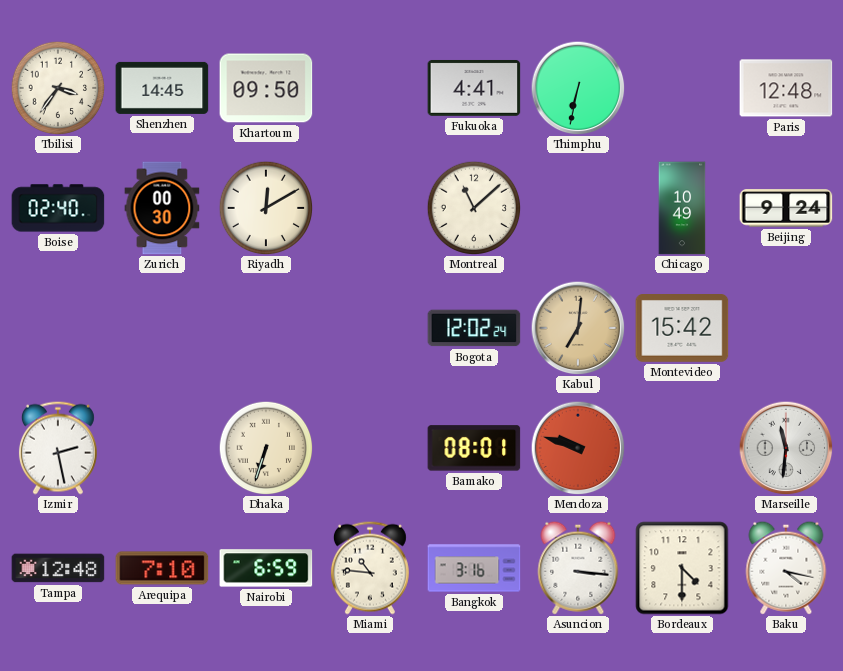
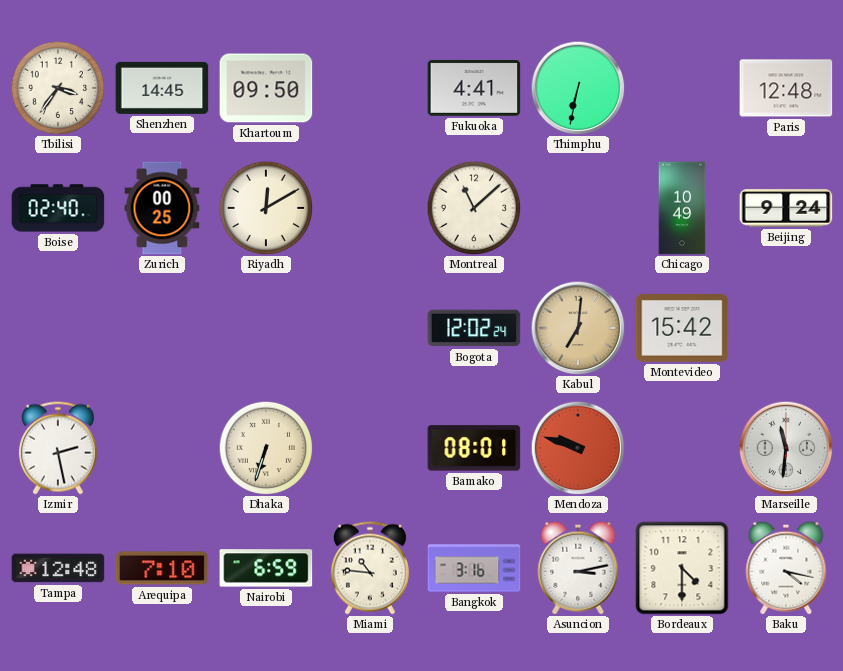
Zurich: 00:30 -> 00:25 (162, 208)
Asuncion: 3:16 -> 3:13 (578, 568)
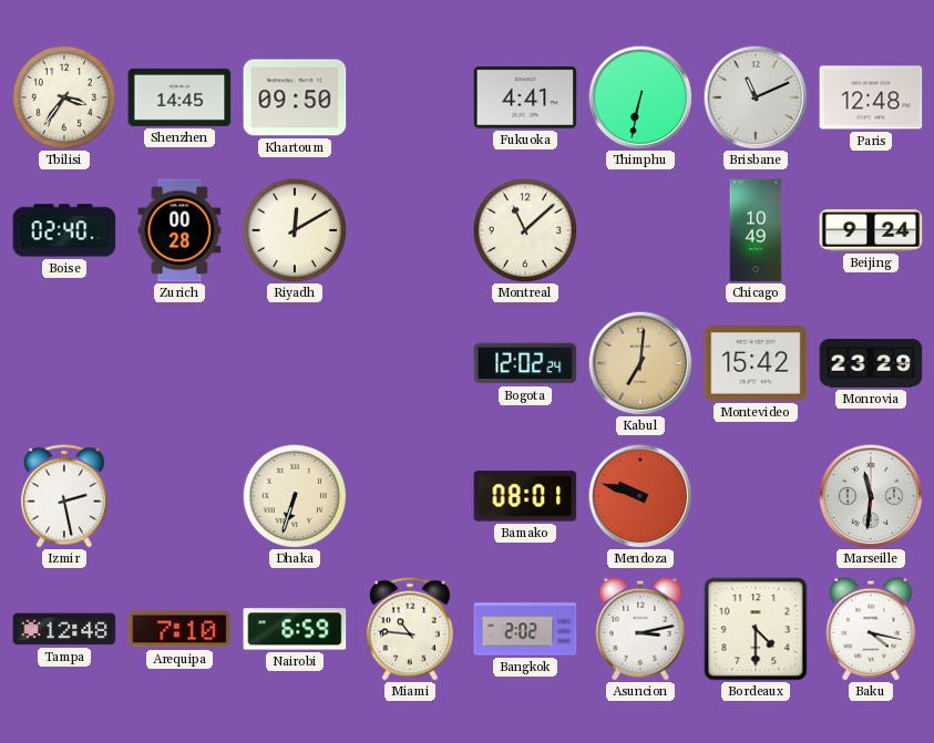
Brisbane: none -> 11:11 (756, 97)
Zurich: 00:25 -> 00:28 (179, 230)
Monrovia: none -> 23:29 (871, 363)
Bangkok: 3:16 -> 2:02 (525, 629)
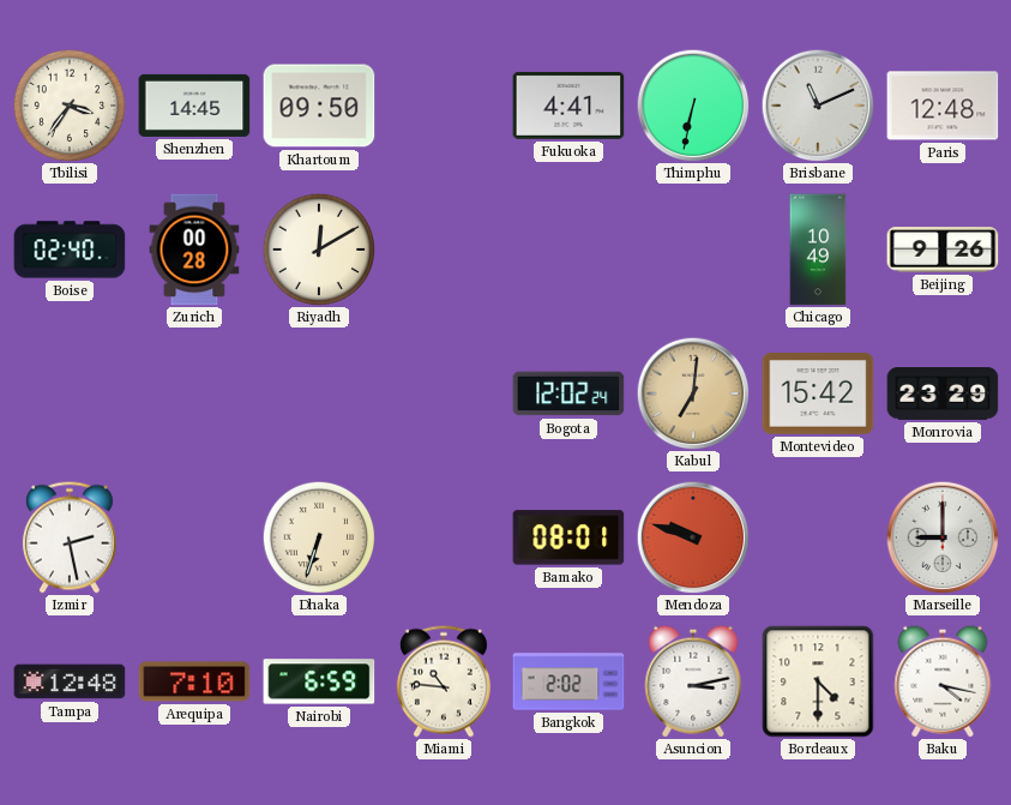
Montreal: 11:08 -> none (525, 230)
Beijing: 9:24 -> 9:26 (943, 250)
Marseille: 11:31 -> 9:00 (943, 537)
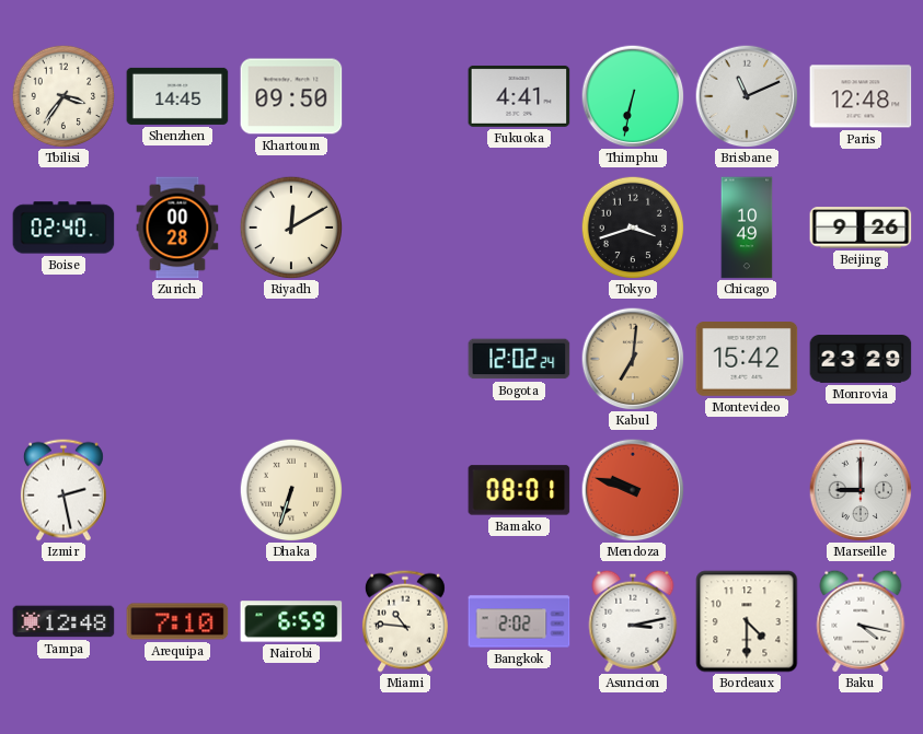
Tokyo: none -> 3:42 (633, 228)
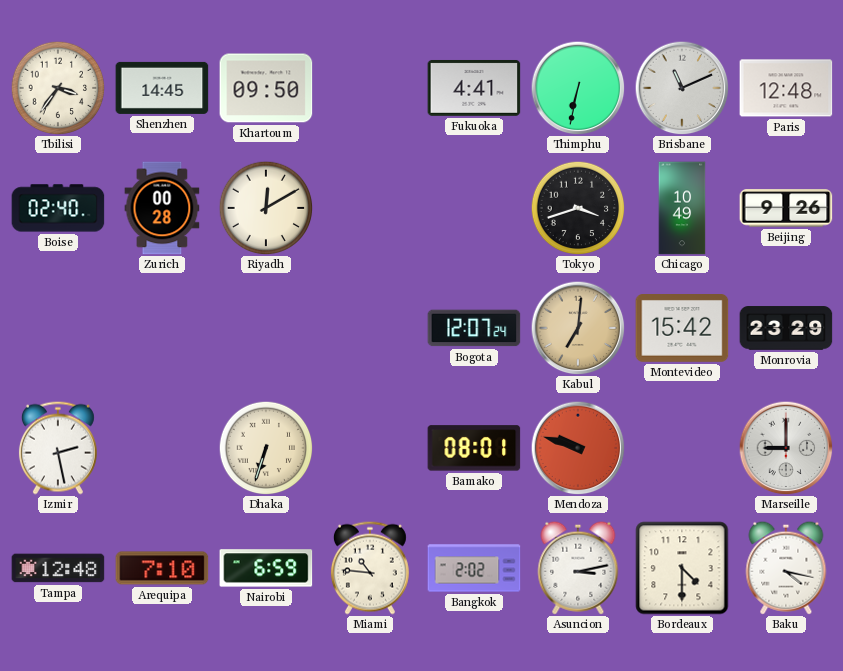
Bogota: 12:02 -> 12:07 (474, 328)
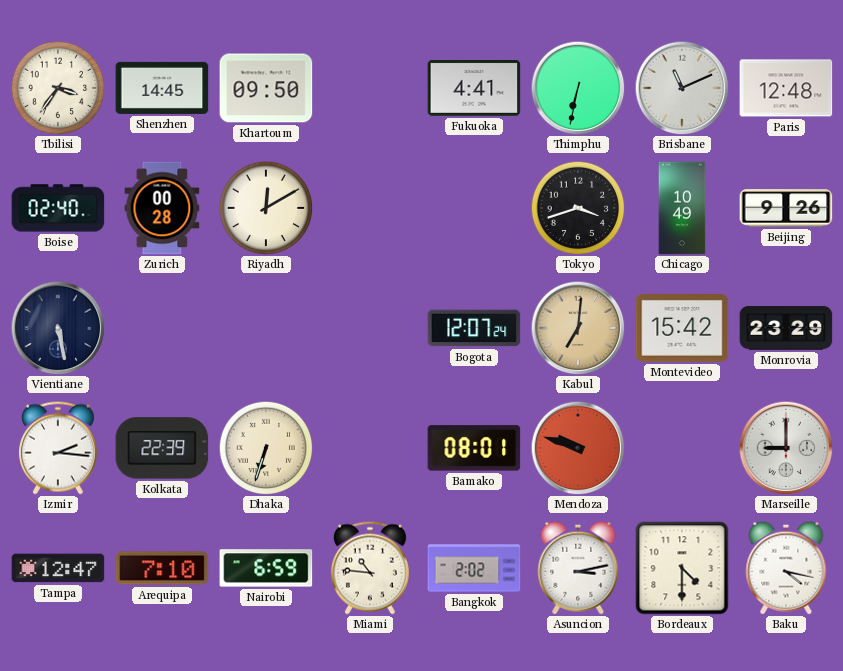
Vientiane: none -> 5:28 (58, 328)
Izmir: 2:28 -> 2:16 (58, 448)
Kolkata: none -> 22:39 (162, 448)
Tampa: 12:48 -> 12:47 (58, 568)
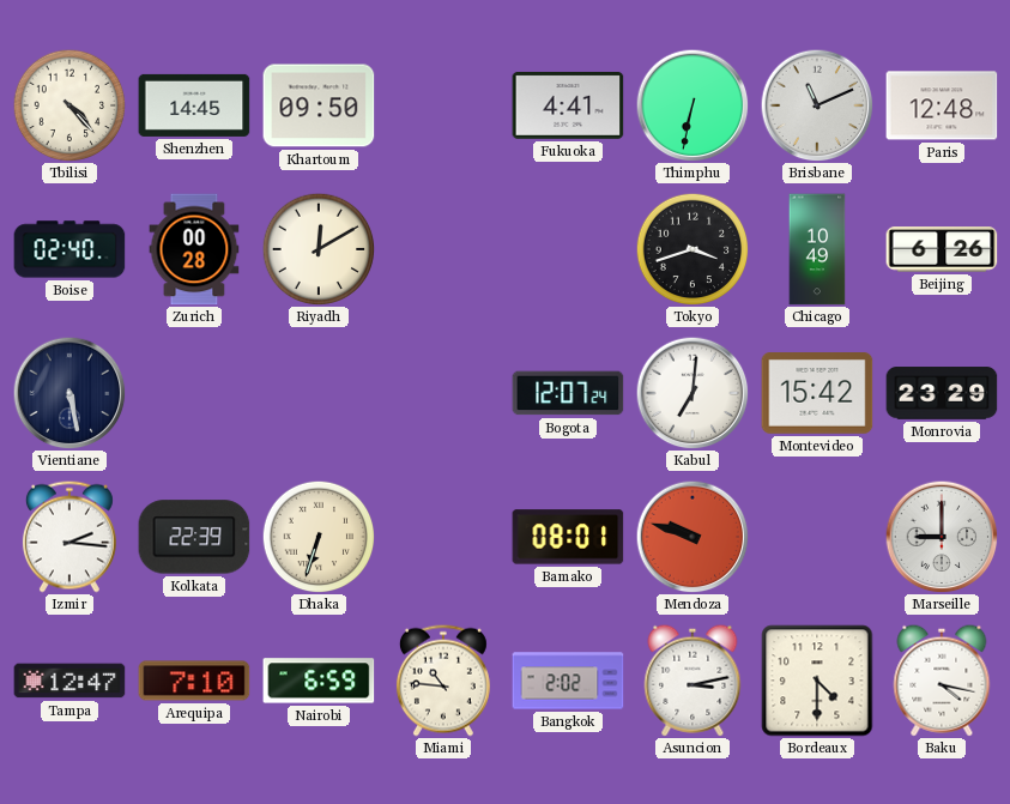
Tbilisi: 3:36 -> 4:23 (69, 105)
Beijing: 9:26 -> 6:26 (942, 249)
Kabul dial: champagne -> white (693, 393)
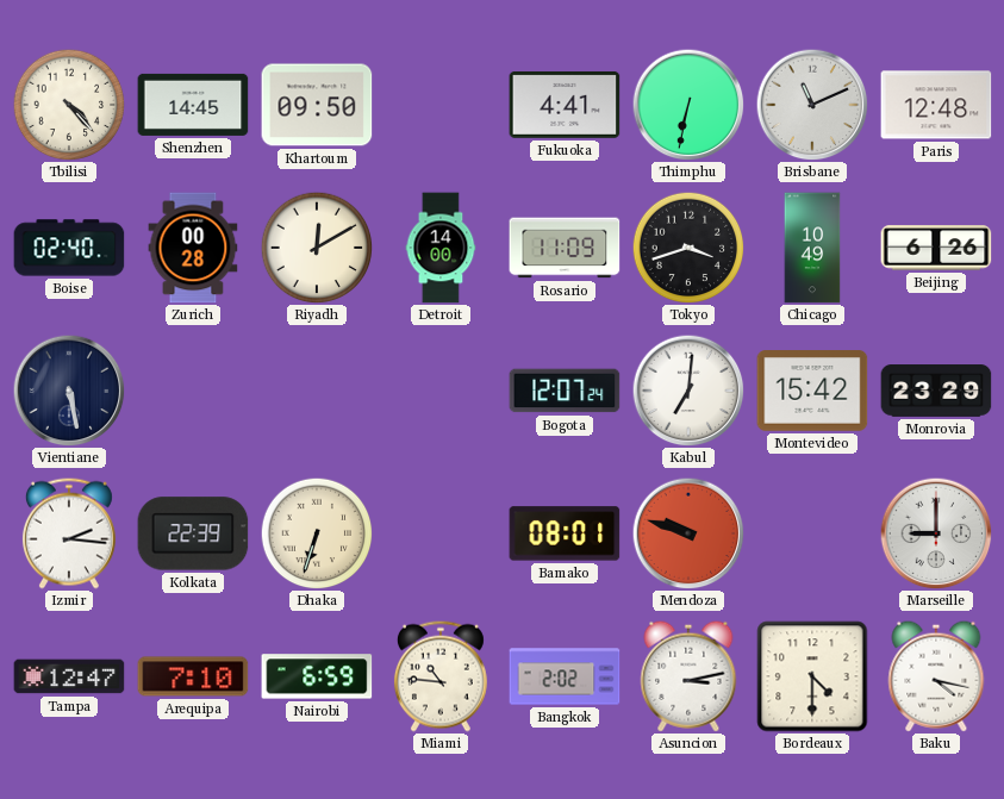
Detroit: none -> 14:00 (441, 248)
Rosario: none -> 11:09 (565, 248)
